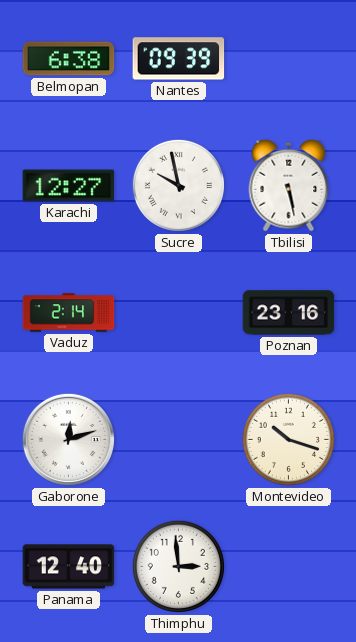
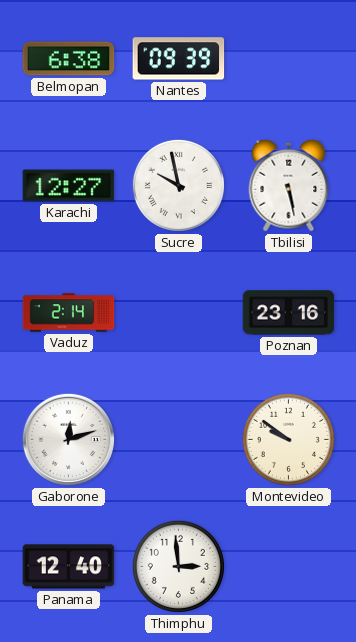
Montevideo: 10:18 -> 9:51 (288, 439)
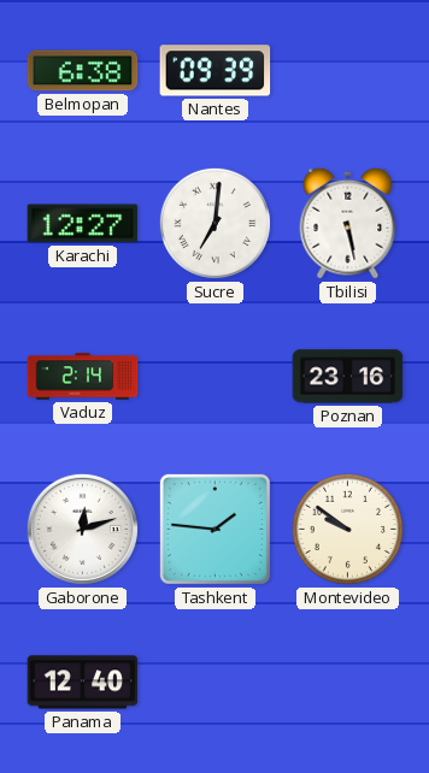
Sucre: 9:58 -> 7:01 (214, 223)
Tashkent: none -> 1:46 (214, 529)
Thimphu: 2:59 -> none (178, 566)
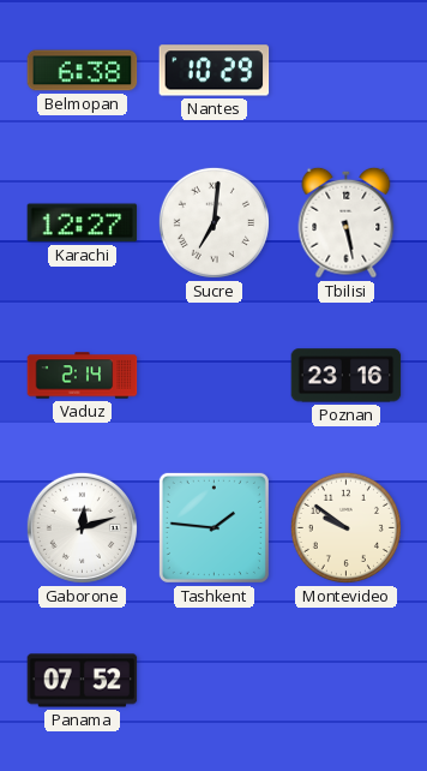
Nantes: 09:39 -> 10:29 (215, 71)
Panama: 12:40 -> 07:52 (83, 681)
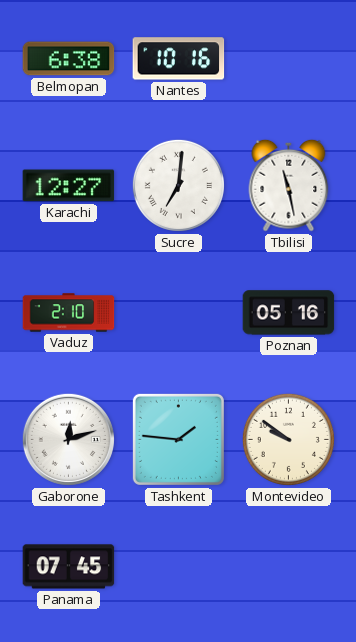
Nantes: 10:29 -> 10:16 (179, 59)
Tbilisi: 5:28 -> 11:28 (289, 185)
Vaduz: 2:14 -> 2:10 (69, 313)
Poznan: 23:16 -> 05:16 (289, 313)
Panama: 07:52 -> 07:45 (69, 567)
